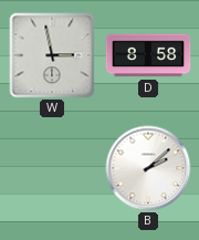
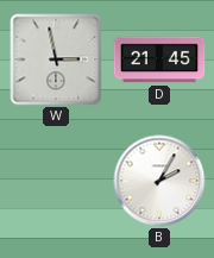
D: 8:58 -> 21:45 (159, 59)
B: 2:08 -> 2:05 (159, 181)
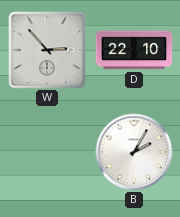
W: 2:58 -> 2:53 (47, 50)
D: 21:45 -> 22:10 (134, 50)
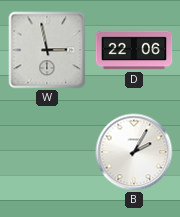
W: 2:53 -> 2:58 (47, 50)
D: 22:10 -> 22:06 (134, 50)
